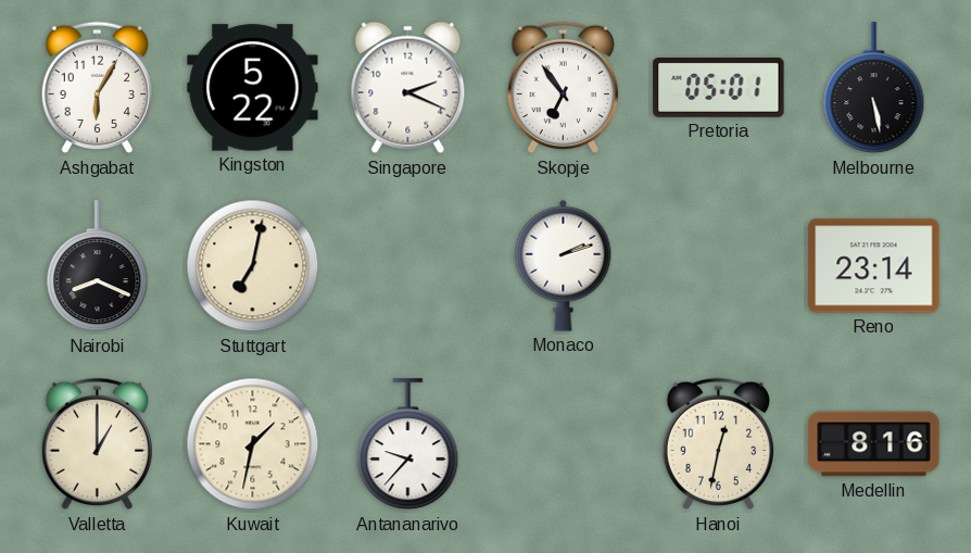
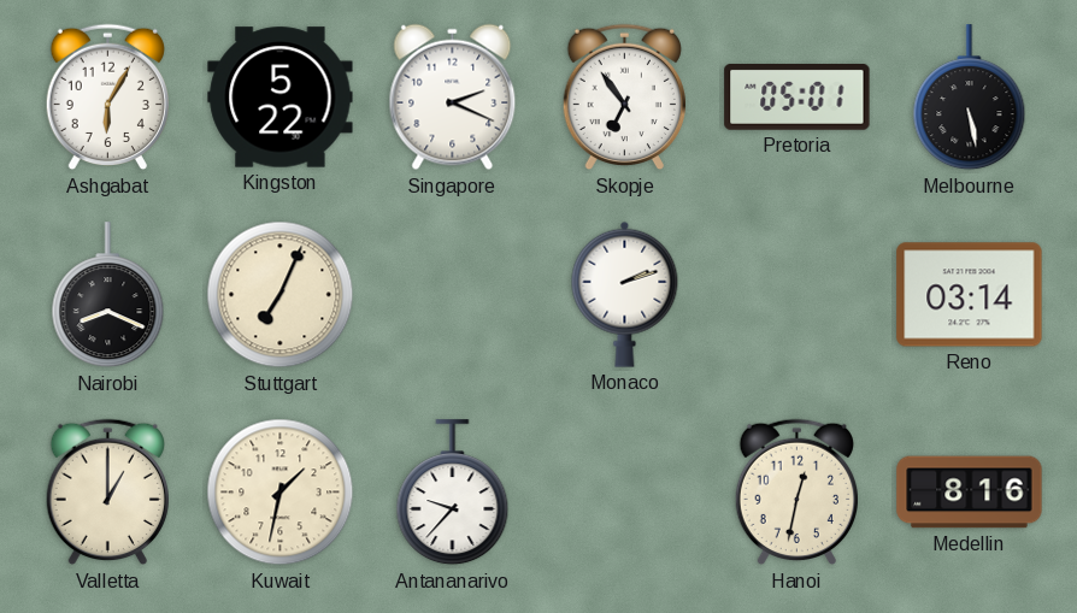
Stuttgart: 7:02 -> 7:04 (281, 295)
Reno: 23:14 -> 03:14 (970, 295)
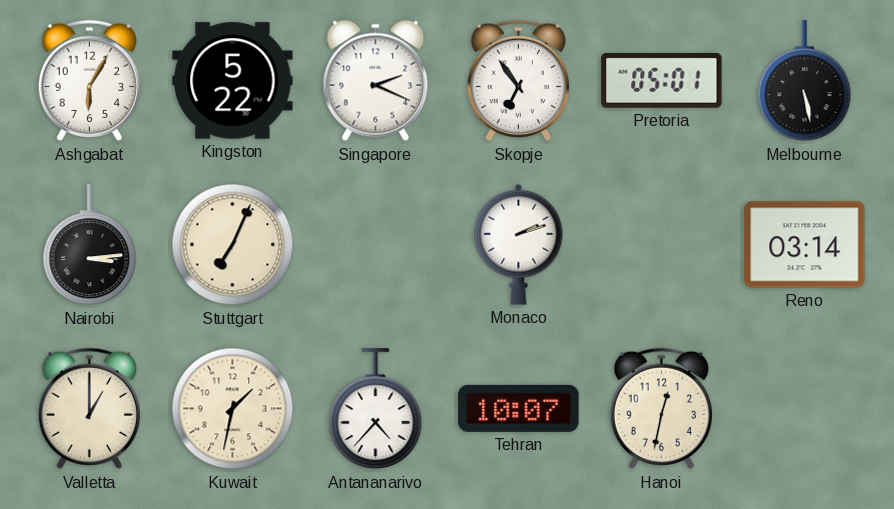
Nairobi: 8:19 -> 3:14 (90, 245)
Antananarivo: 9:37 -> 4:37 (376, 409)
Tehran: none -> 10:07 (519, 408)
Medellin: 8:16 -> none (970, 493)
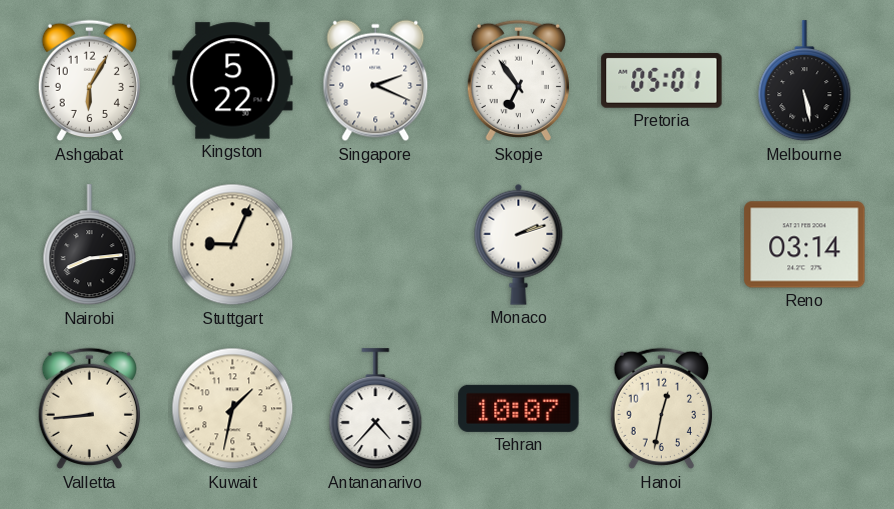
Nairobi: 3:14 -> 8:14 (90, 245)
Stuttgart: 7:04 -> 9:04 (233, 245)
Valletta: 1:00 -> 8:44 (89, 409)
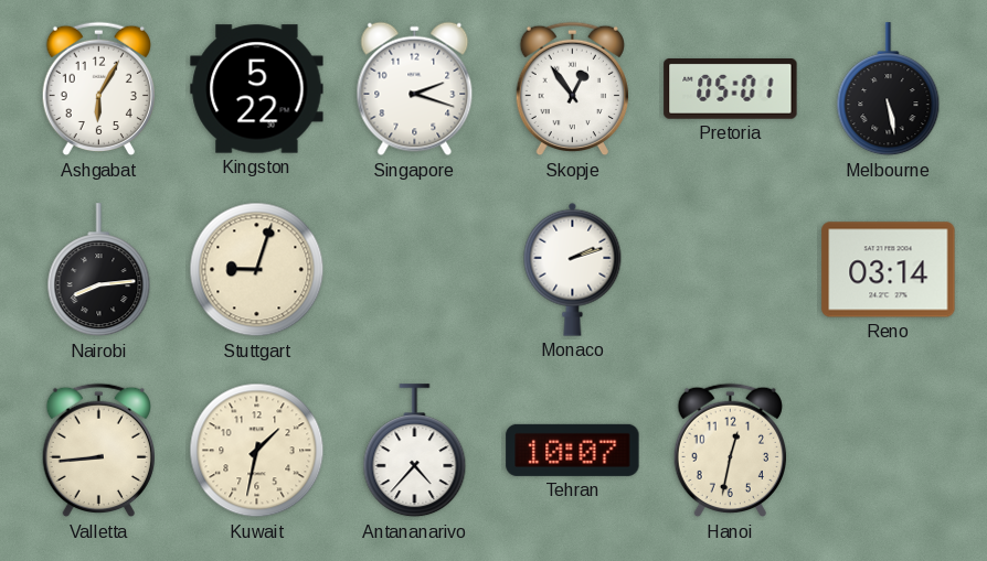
Singapore: 2:19 -> 2:18 (415, 89)
Skopje: 6:54 -> 12:54 (572, 89)
Stuttgart: 9:04 -> 9:03 (257, 270)
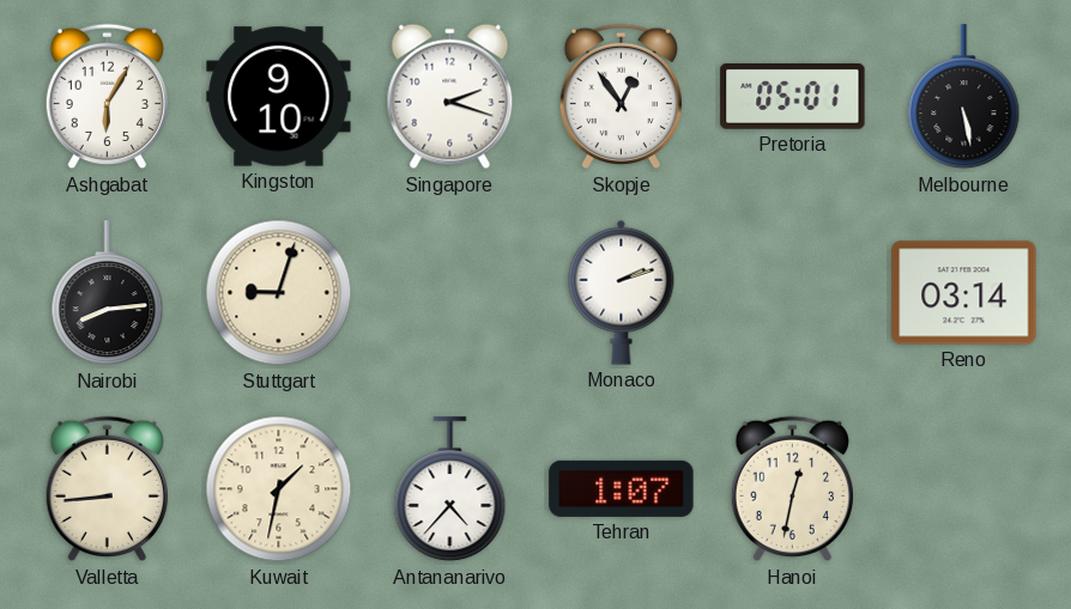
Kingston: 5:22 -> 9:10 (279, 97)
Tehran: 10:07 -> 1:07 (622, 488)
